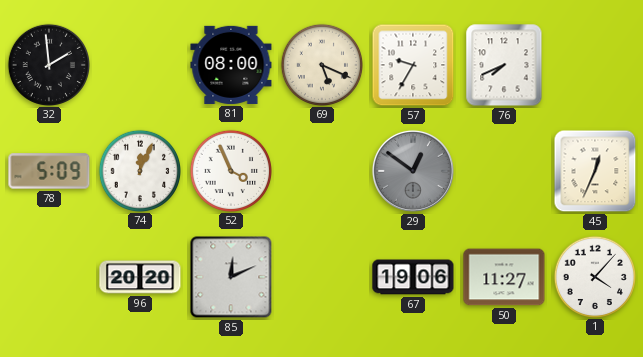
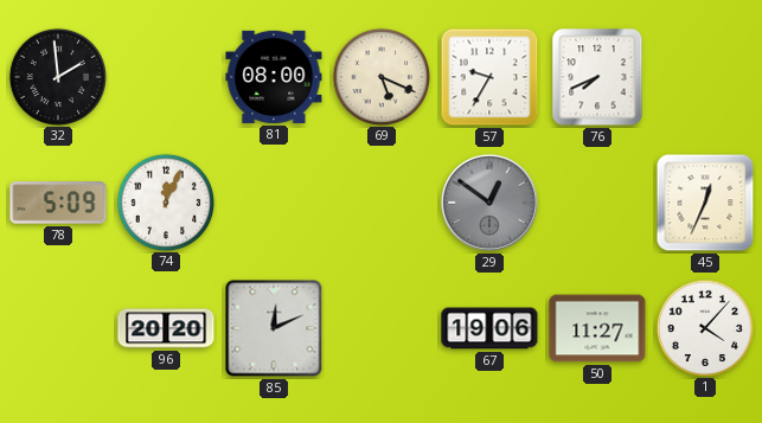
52: 3:56 -> none (230, 170)
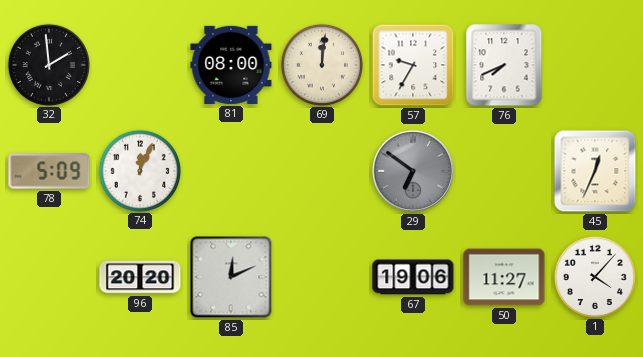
69: 5:19 -> 12:01 (321, 64)
29: 12:51 -> 6:51 (413, 171)
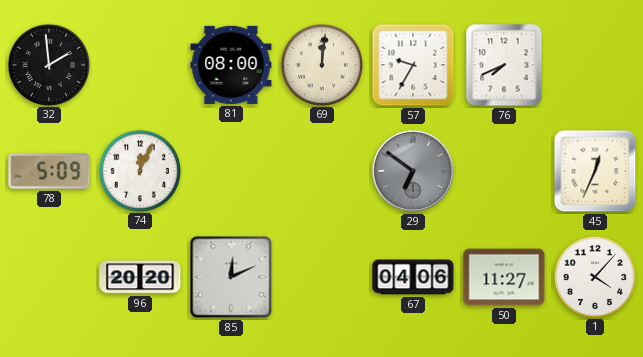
67: 19:06 -> 04:06 (413, 277)
